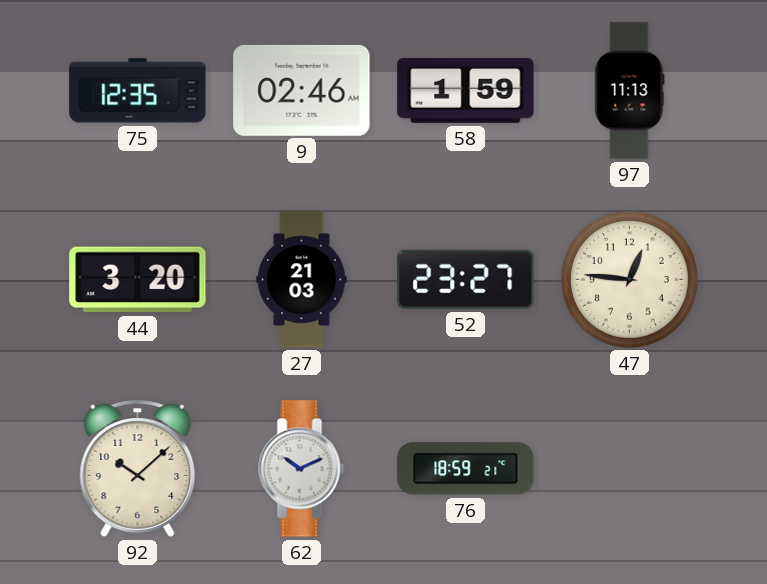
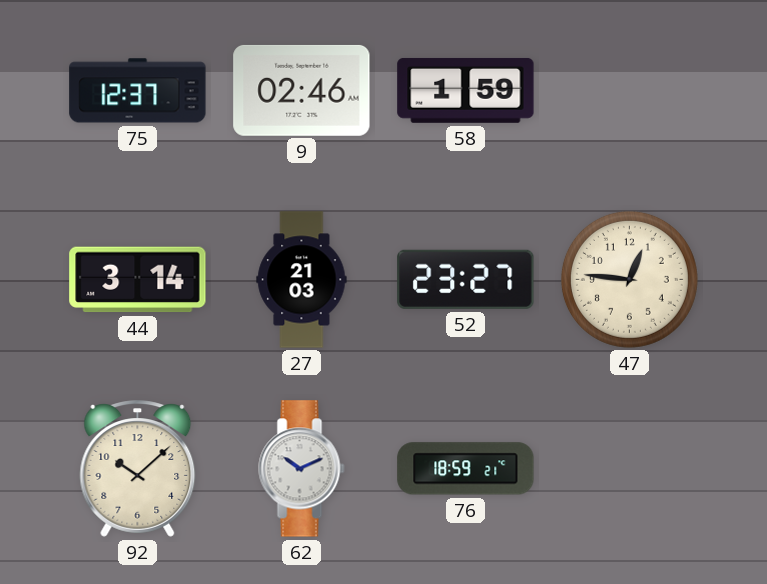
75: 12:35 -> 12:37 (138, 91)
97: 11:13 -> none (630, 91)
44: 3:20 -> 3:14 (138, 280)
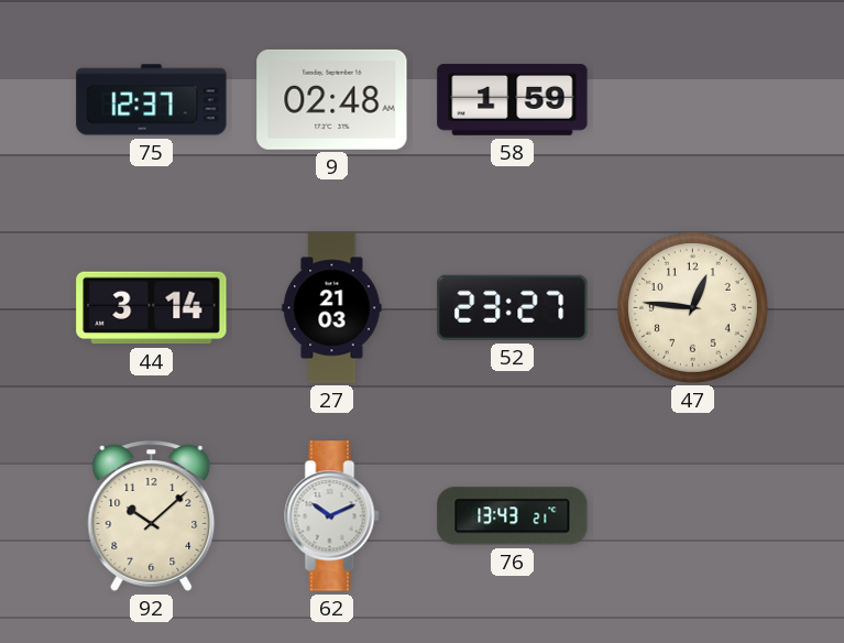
9: 02:46 -> 02:48 (332, 99)
76: 18:59 -> 13:43 (513, 516)
